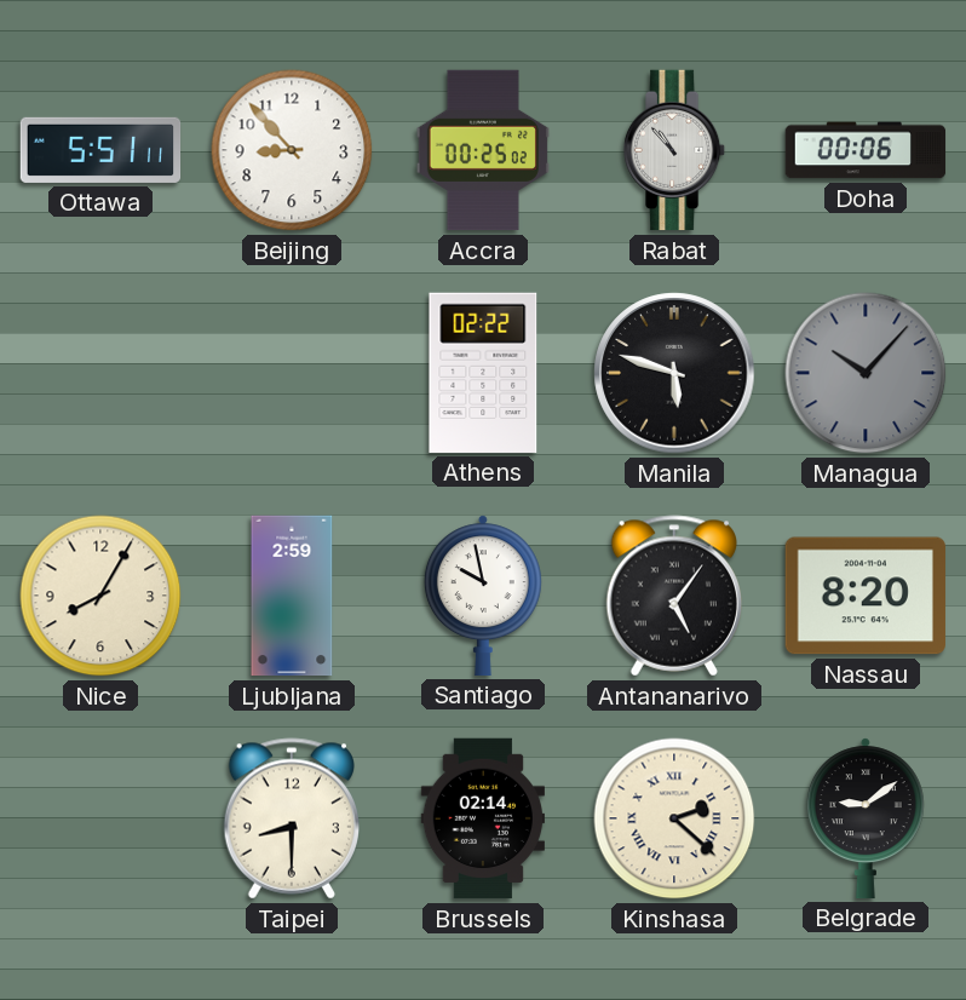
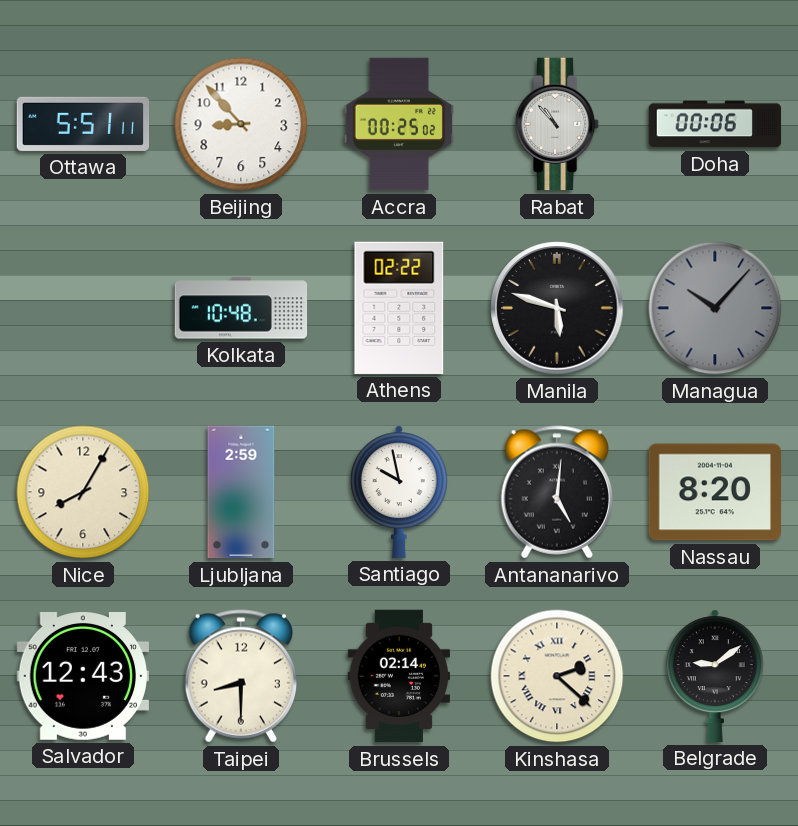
Kolkata: none -> 10:48 (241, 308)
Antananarivo: 5:06 -> 5:01 (556, 492)
Salvador: none -> 12:43 (82, 677)
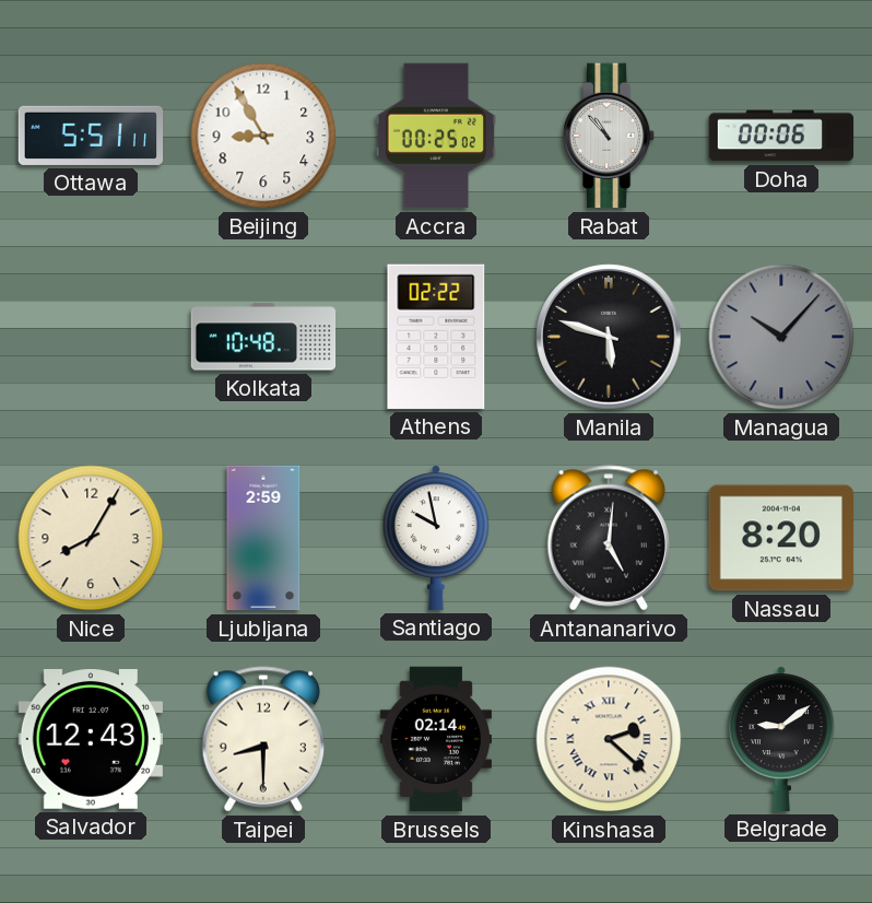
Beijing: 8:53 -> 8:55 (263, 136)
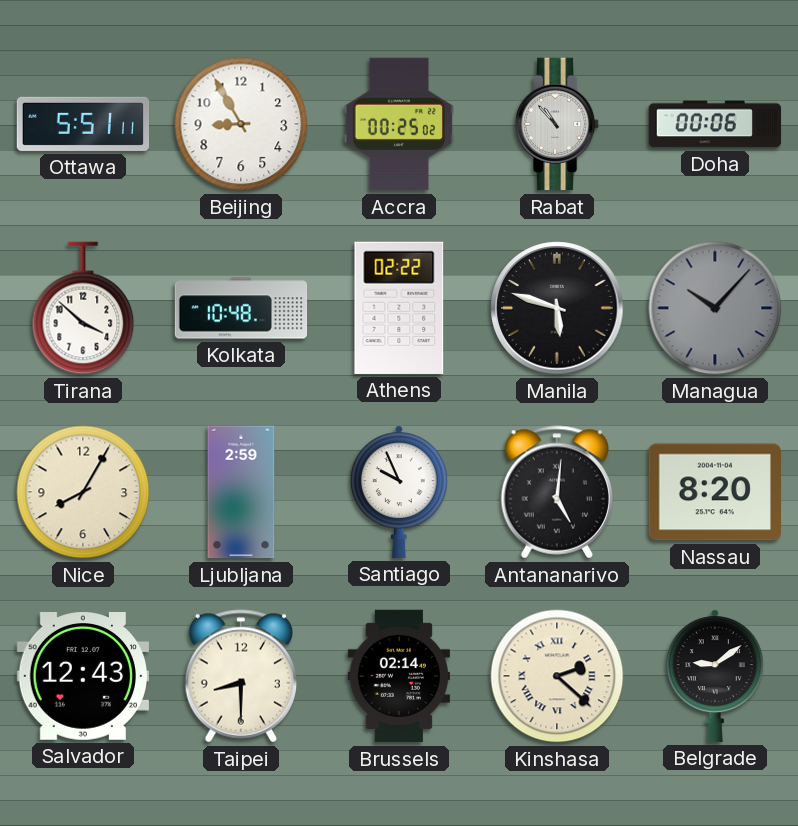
Tirana: none -> 3:52 (83, 308)
Santiago: 9:58 -> 9:56 (399, 492)
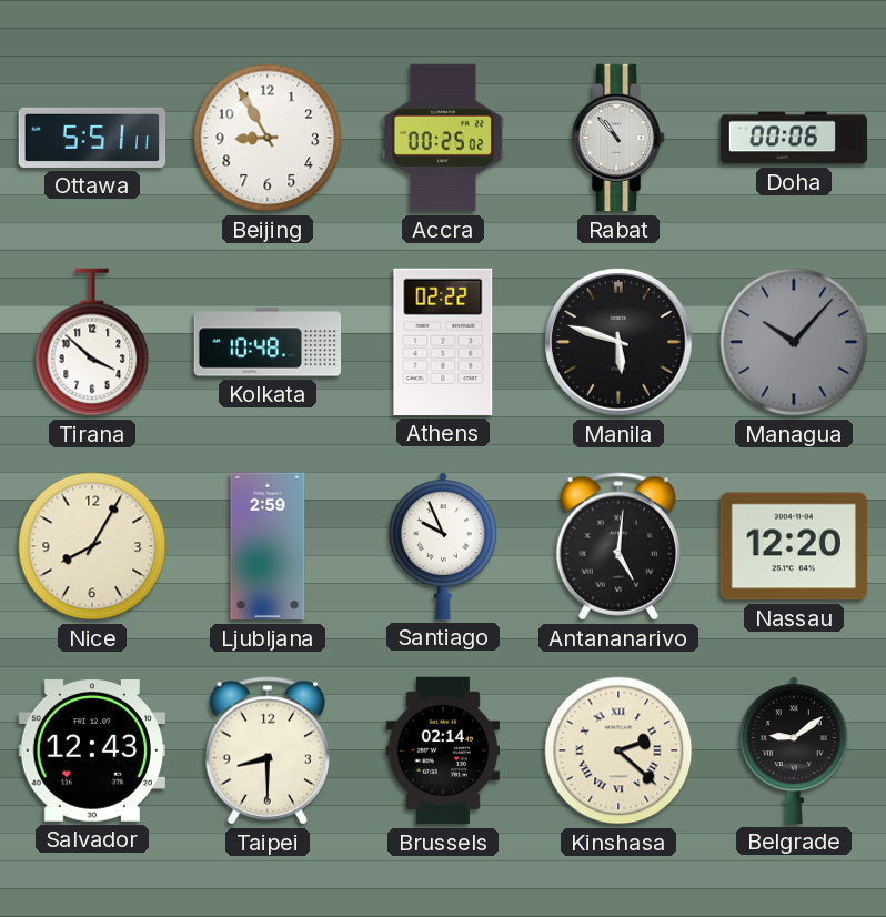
Nassau: 8:20 -> 12:20 (793, 546)
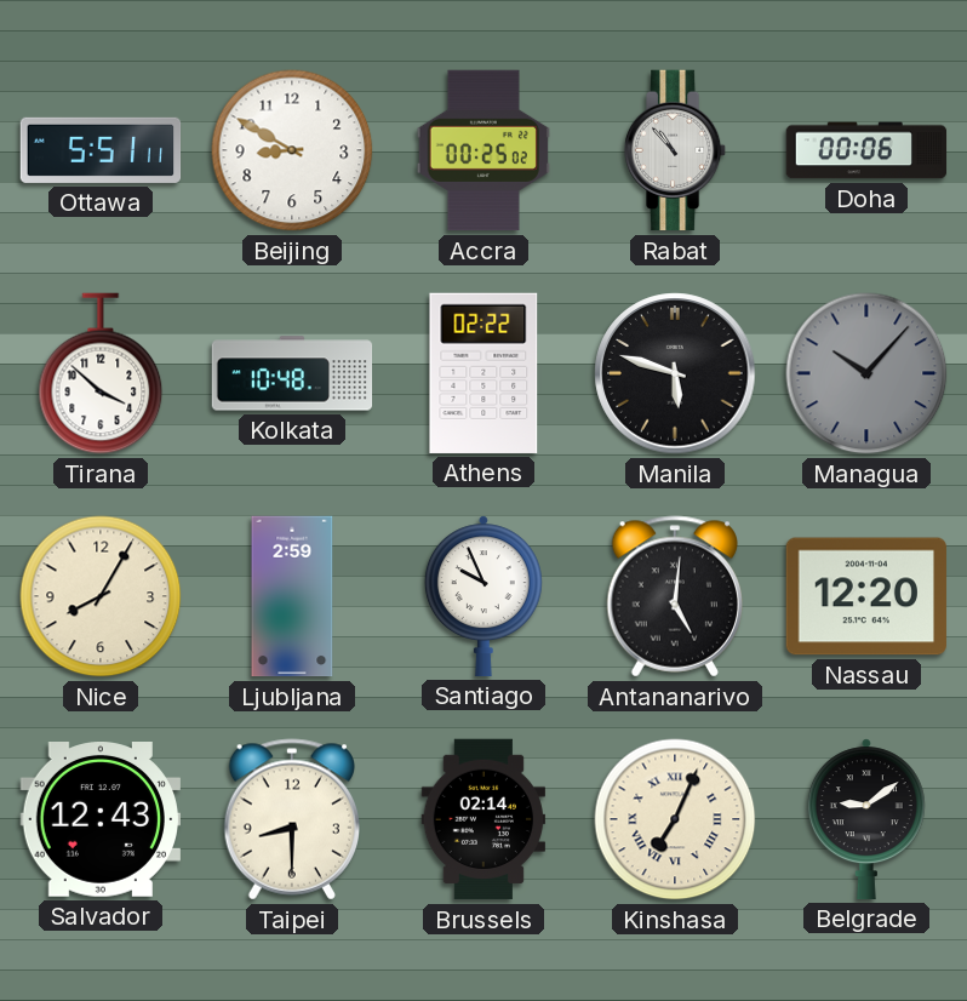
Beijing: 8:55 -> 8:50 (292, 150)
Kinshasa: 2:22 -> 7:04 (675, 819)
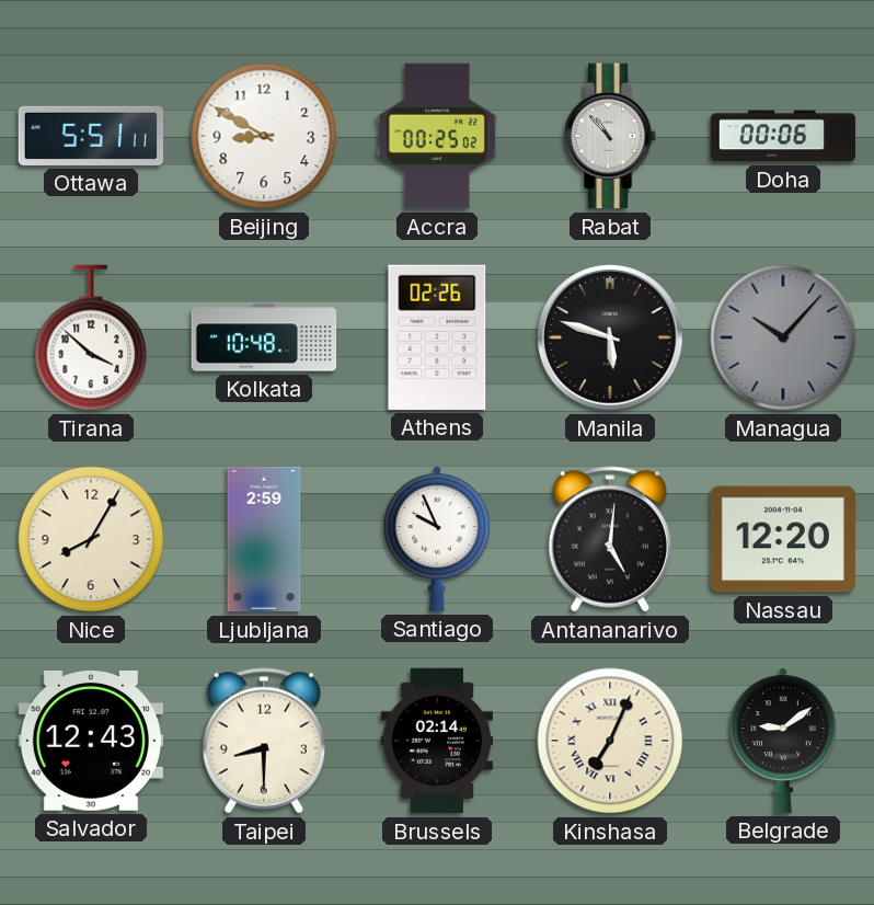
Athens: 02:22 -> 02:26 (437, 337)
